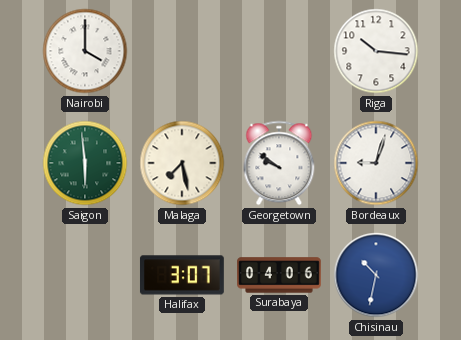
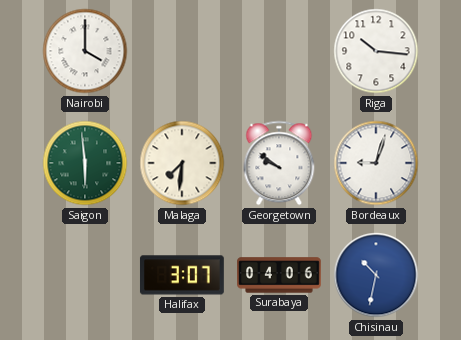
Malaga: 7:28 -> 7:31 (182, 163)
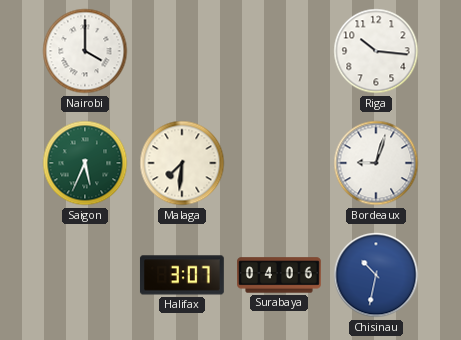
Saigon: 5:59 -> 5:34 (85, 163)
Georgetown: 9:51 -> none (279, 163)
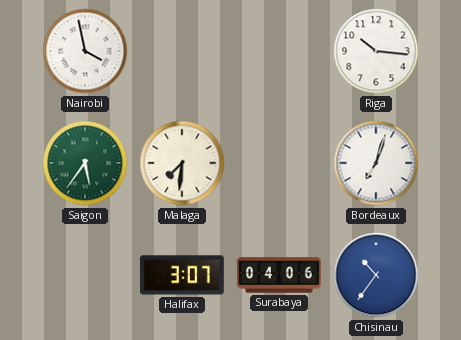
Nairobi: 4:00 -> 3:58 (85, 51)
Saigon: 5:34 -> 5:36 (85, 163)
Bordeaux: 9:03 -> 7:03 (376, 163)
Chisinau: 10:32 -> 10:36 (376, 275)
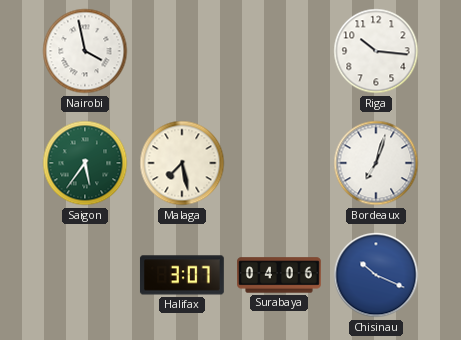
Malaga: 7:31 -> 7:28 (182, 163)
Chisinau: 10:36 -> 10:19 (376, 275)
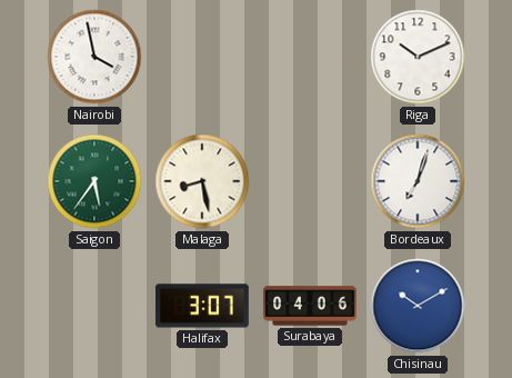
Riga: 10:16 -> 10:11 (418, 57)
Malaga: 7:28 -> 8:28 (202, 181)
Chisinau: 10:19 -> 10:10 (418, 306)
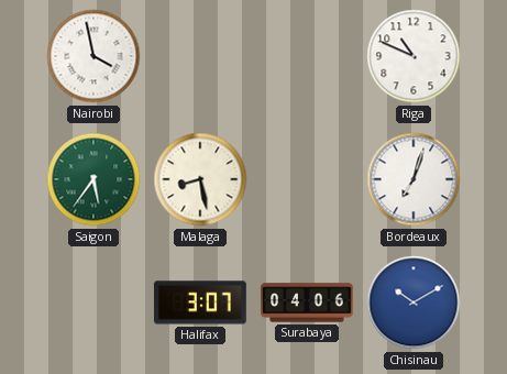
Riga: 10:11 -> 10:49 (414, 56)
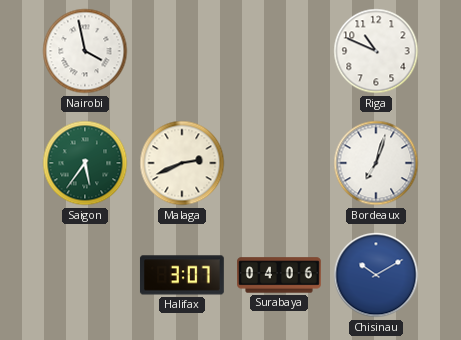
Malaga: 8:28 -> 2:41 (182, 163)
